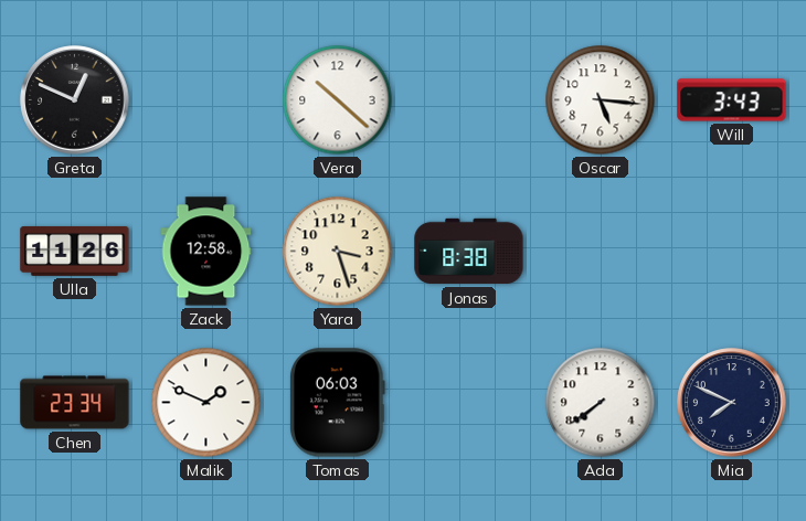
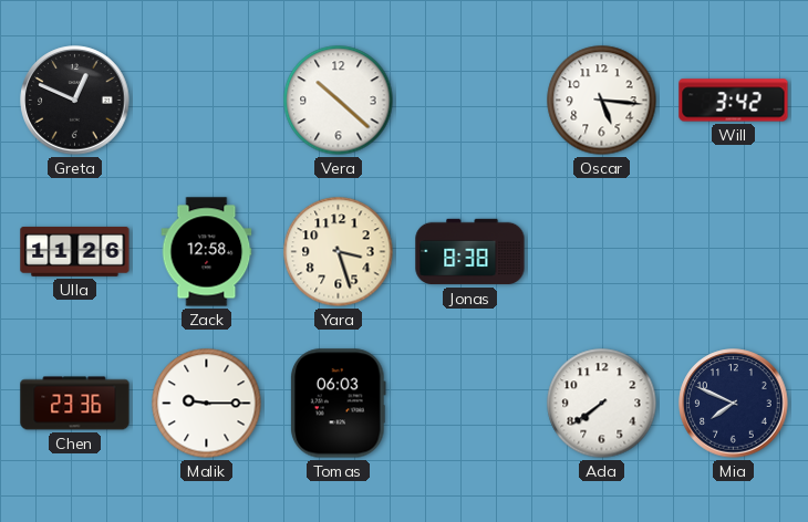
Will: 3:43 -> 3:42 (734, 101)
Chen: 23:34 -> 23:36 (75, 404)
Malik: 1:49 -> 9:15 (207, 404)
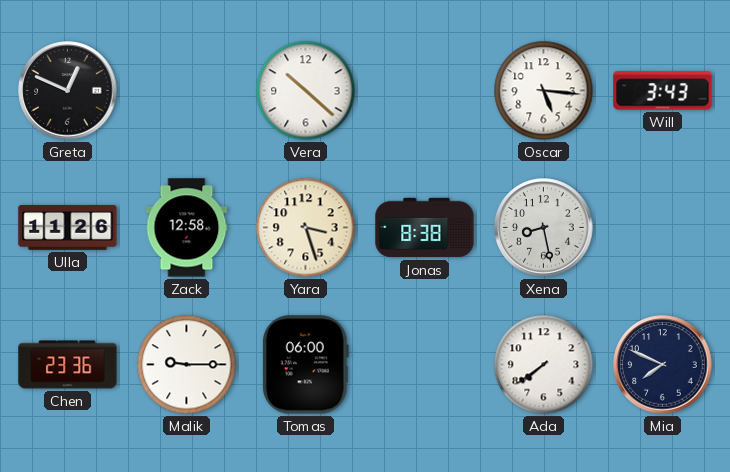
Will: 3:42 -> 3:43 (663, 91)
Xena: none -> 8:28 (544, 228)
Tomas: 06:03 -> 06:00 (305, 365)
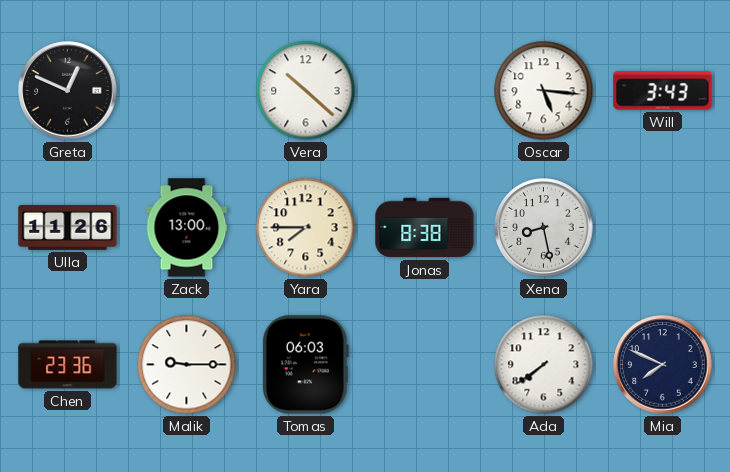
Zack: 12:58 -> 13:00 (187, 228)
Yara: 3:27 -> 7:45 (306, 228)
Tomas: 06:00 -> 06:03 (305, 365)
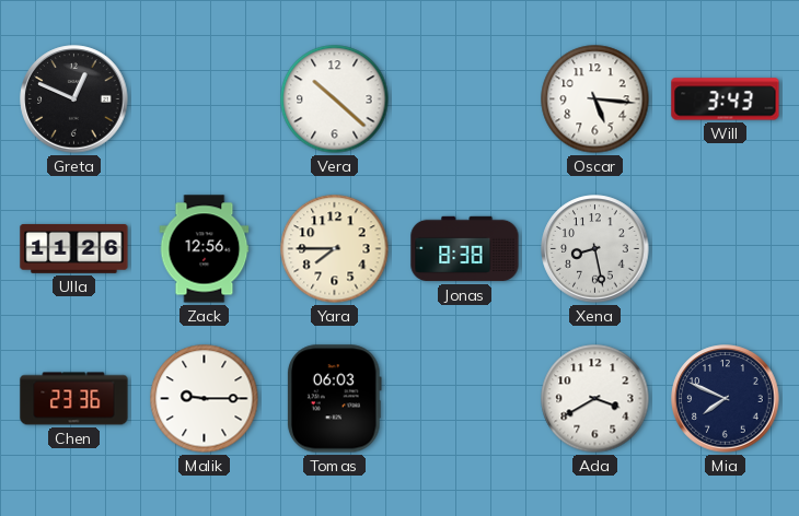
Zack: 13:00 -> 12:56 (205, 249)
Ada: 7:39 -> 3:40 (595, 399)
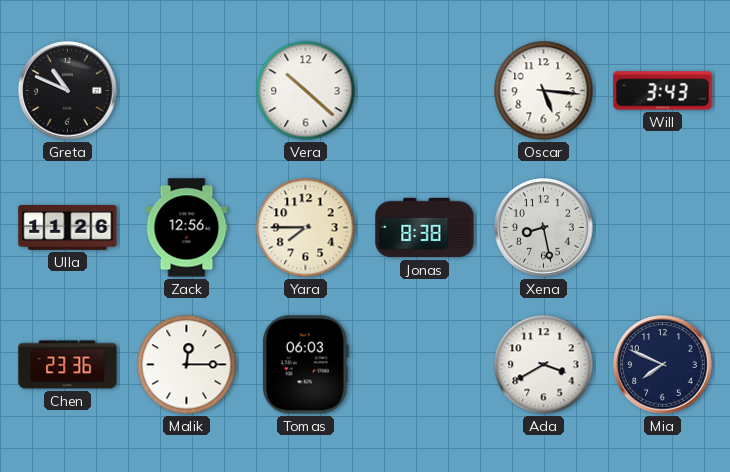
Greta: 12:49 -> 10:49 (68, 91)
Malik: 9:15 -> 12:15 (187, 365)
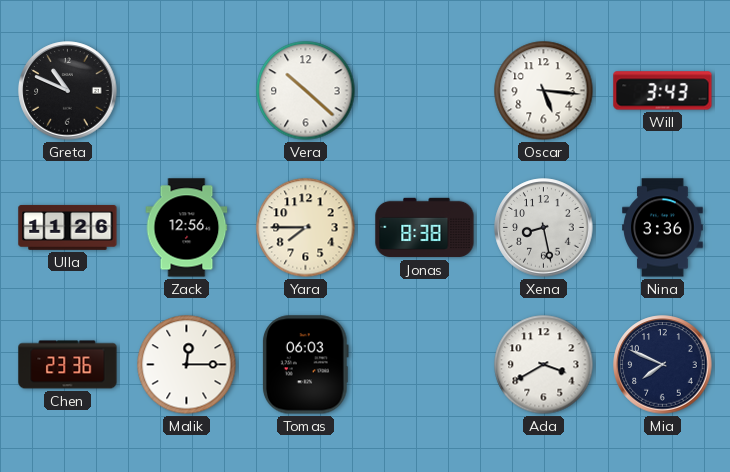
Nina: none -> 3:36 (663, 228)
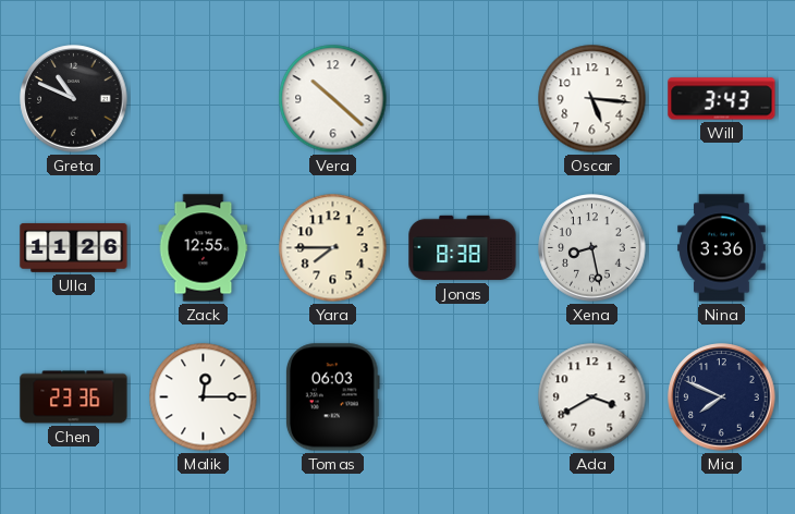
Zack: 12:56 -> 12:55 (204, 248)
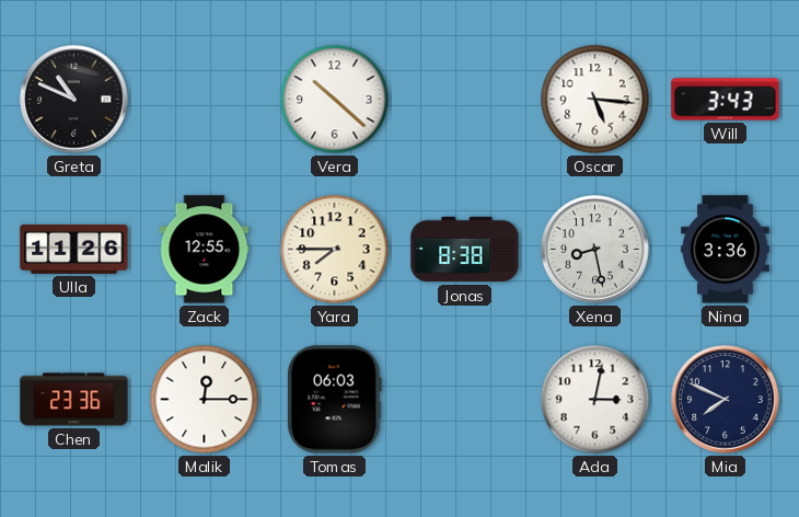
Ada: 3:40 -> 3:02 (595, 400)
